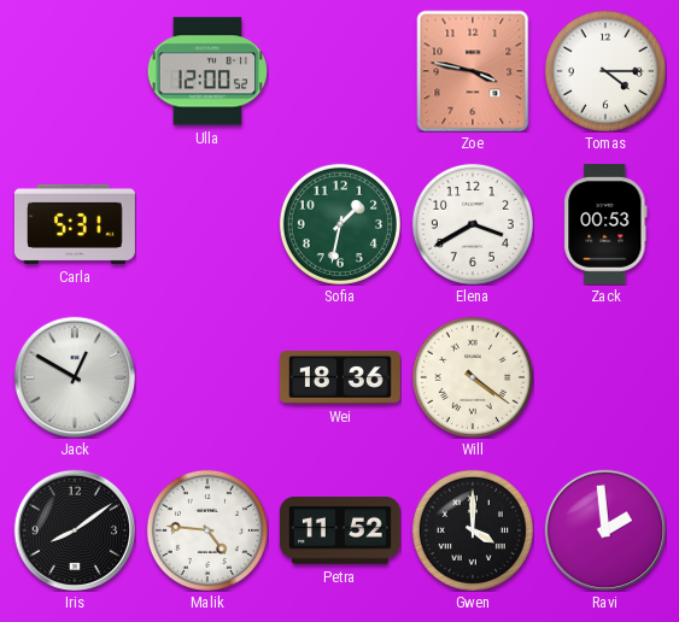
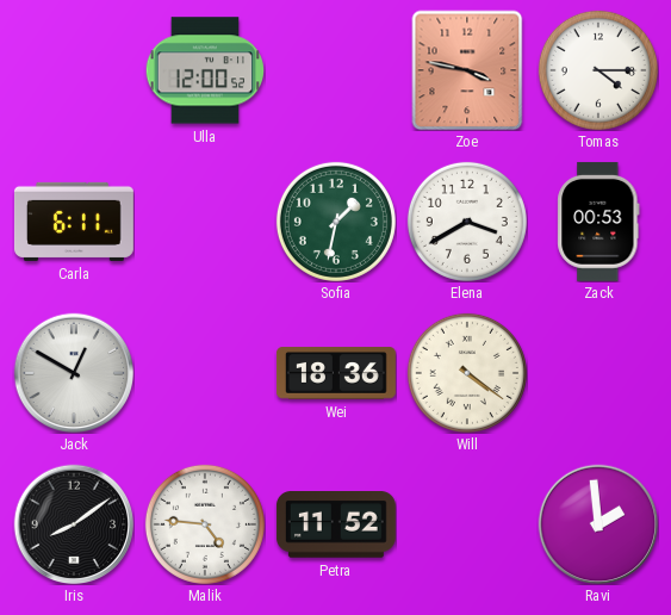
Carla: 5:31 -> 6:11 (74, 222)
Gwen: 4:00 -> none (473, 530)
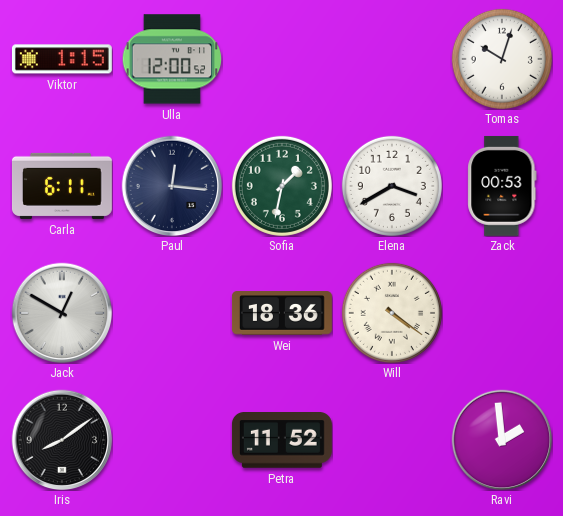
Viktor: none -> 1:15 (62, 59)
Zoe: 3:47 -> none (467, 70)
Tomas: 4:15 -> 10:03 (502, 59)
Paul: none -> 12:16 (172, 186)
Malik: 4:46 -> none (205, 524)
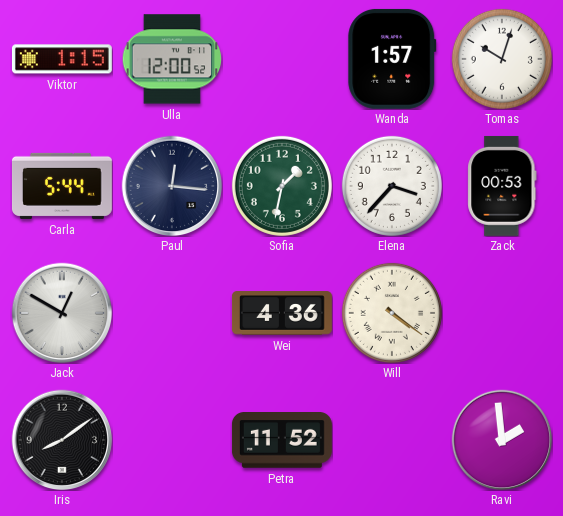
Wanda: none -> 1:57 (392, 59)
Carla: 6:11 -> 5:44 (62, 186)
Elena: 3:40 -> 3:37 (392, 186)
Wei: 18:36 -> 4:36 (282, 313)
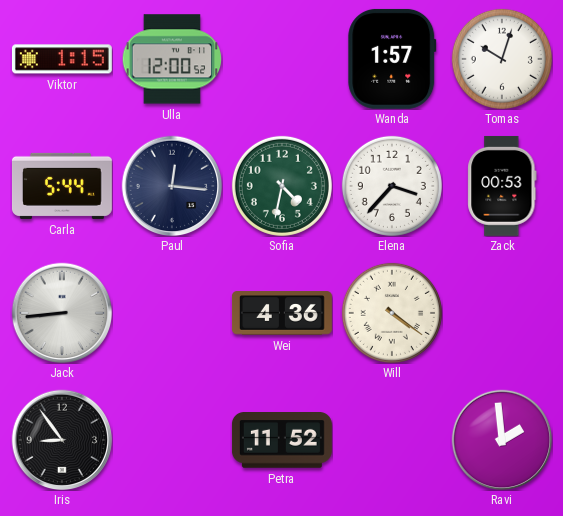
Sofia: 1:32 -> 4:32 (282, 186)
Jack: 12:50 -> 8:44 (62, 313)
Iris: 8:09 -> 8:54 (62, 440)
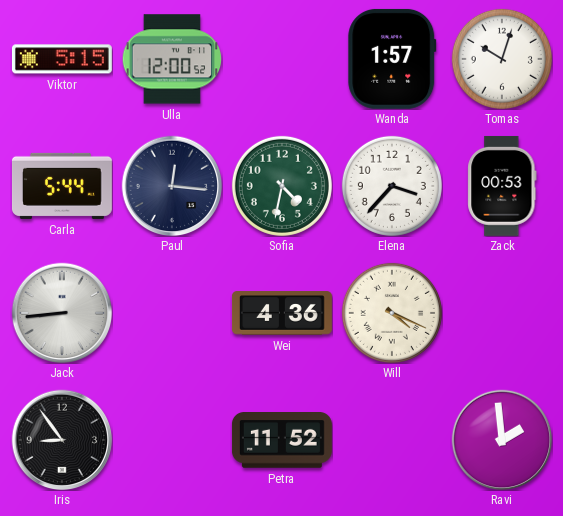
Viktor: 1:15 -> 5:15 (62, 59)
Will: 4:21 -> 4:19 (392, 313)
